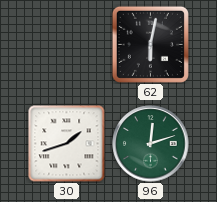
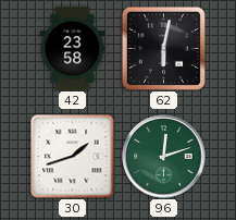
42: none -> 23:58 (73, 49)
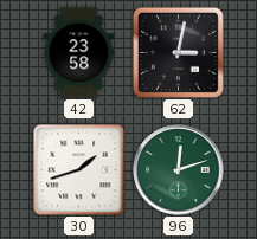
62: 6:02 -> 3:02 (178, 52)
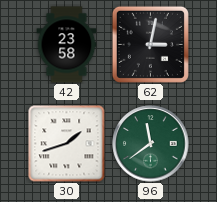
96: 12:12 -> 11:39 (151, 144)
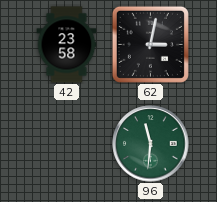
30: 1:42 -> none (67, 144)
96: 11:39 -> 11:31 (151, 144)
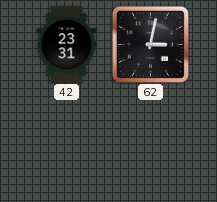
42: 23:58 -> 23:31 (67, 45)
96: 11:31 -> none (151, 144)
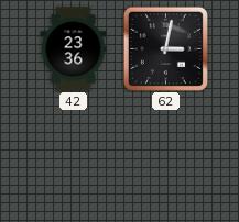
42: 23:31 -> 23:36 (74, 49)
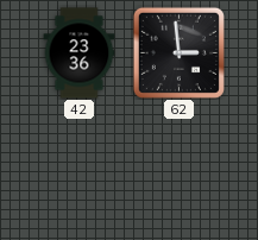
62: 3:02 -> 2:59 (178, 52)
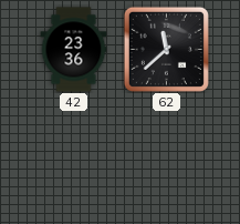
62: 2:59 -> 11:38 (166, 49)
